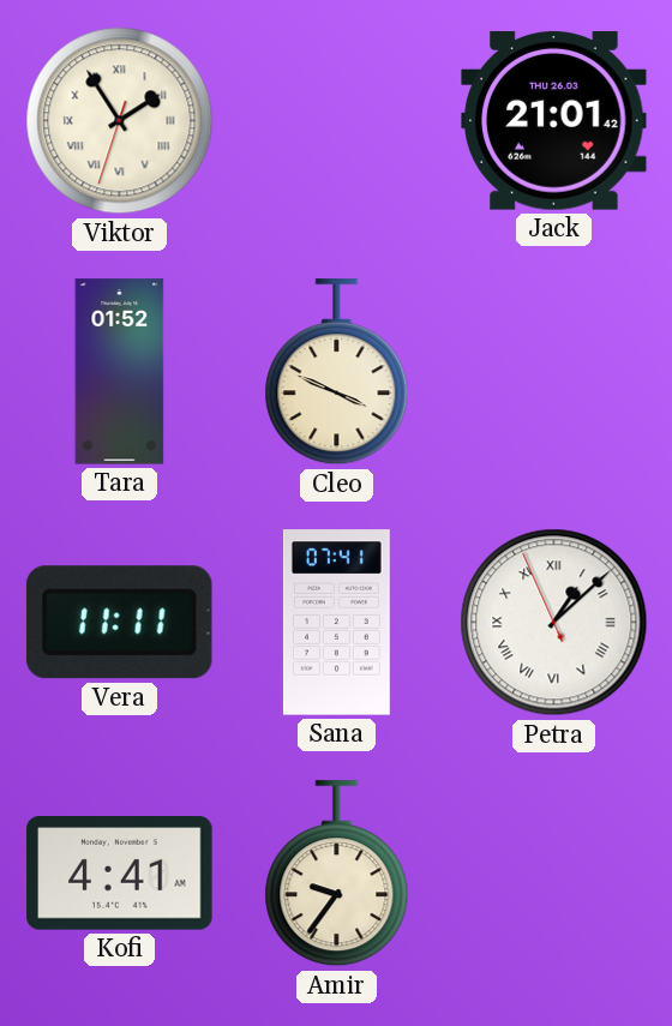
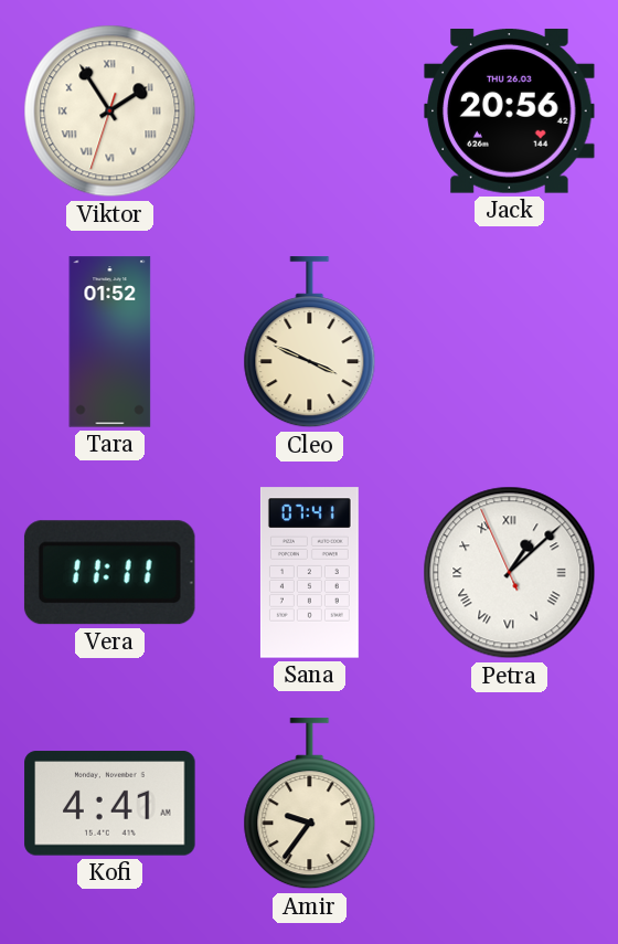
Jack: 21:01 -> 20:56 (510, 112)
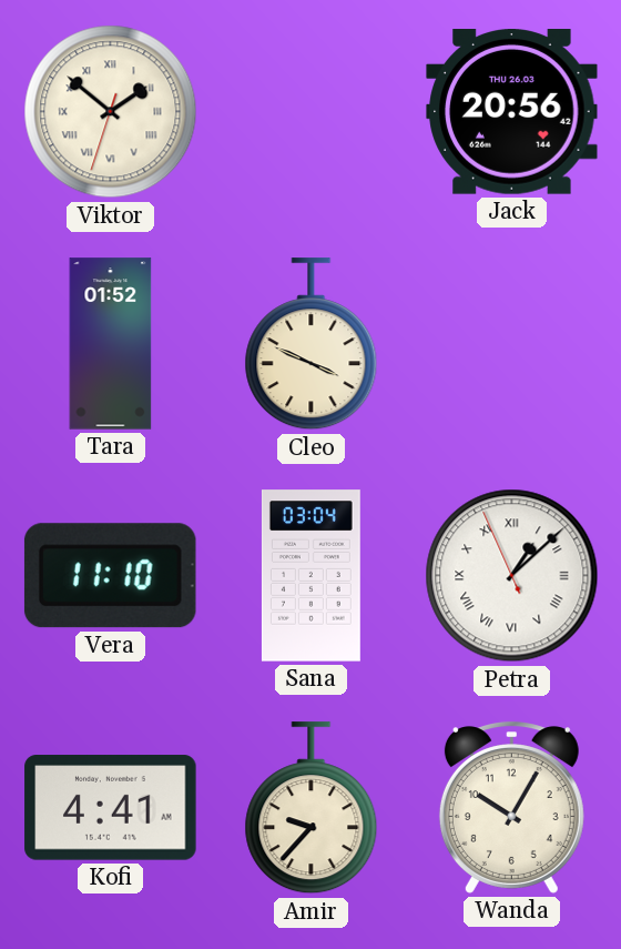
Viktor: 1:54 -> 1:51 (111, 112)
Vera: 11:11 -> 11:10 (110, 576)
Sana: 07:41 -> 03:04 (310, 576)
Amir: 9:36 -> 9:37 (312, 808)
Wanda: none -> 10:05 (511, 808)
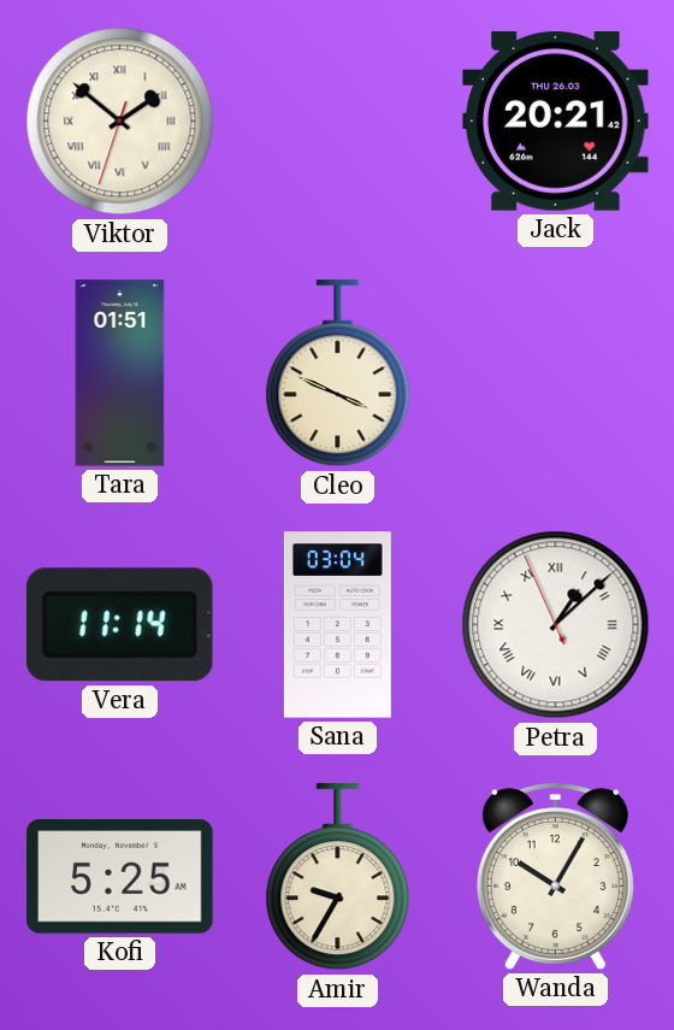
Jack: 20:56 -> 20:21 (556, 122)
Tara: 01:52 -> 01:51 (120, 373)
Vera: 11:10 -> 11:14 (119, 625)
Kofi: 4:41 -> 5:25 (120, 877)
Amir: 9:37 -> 9:35 (338, 877)
